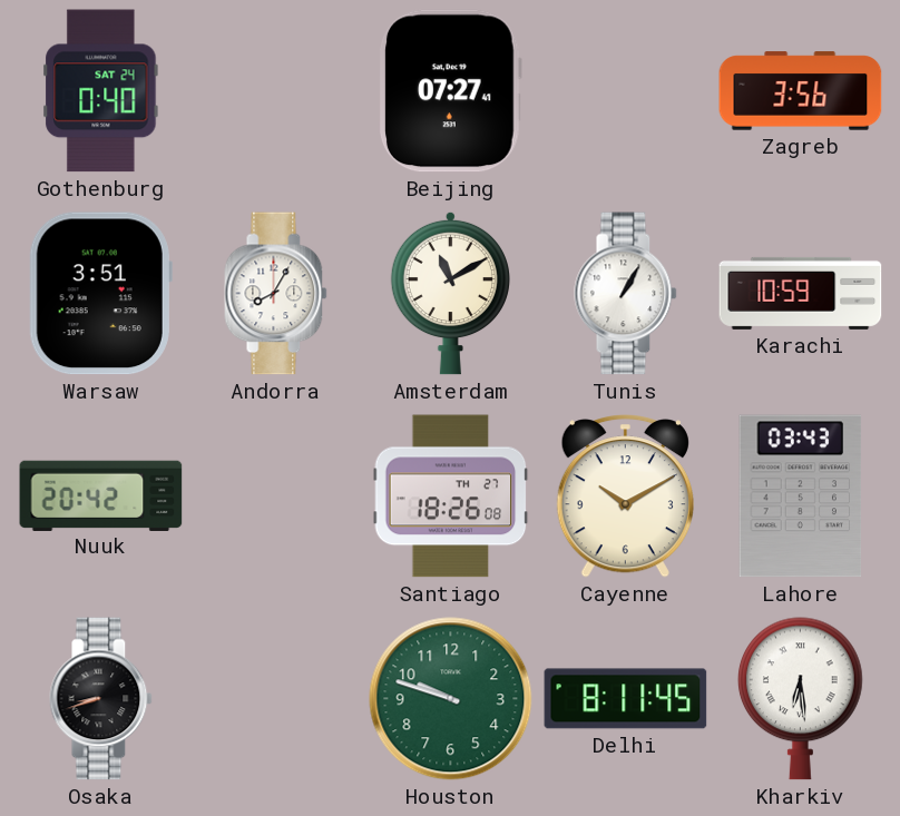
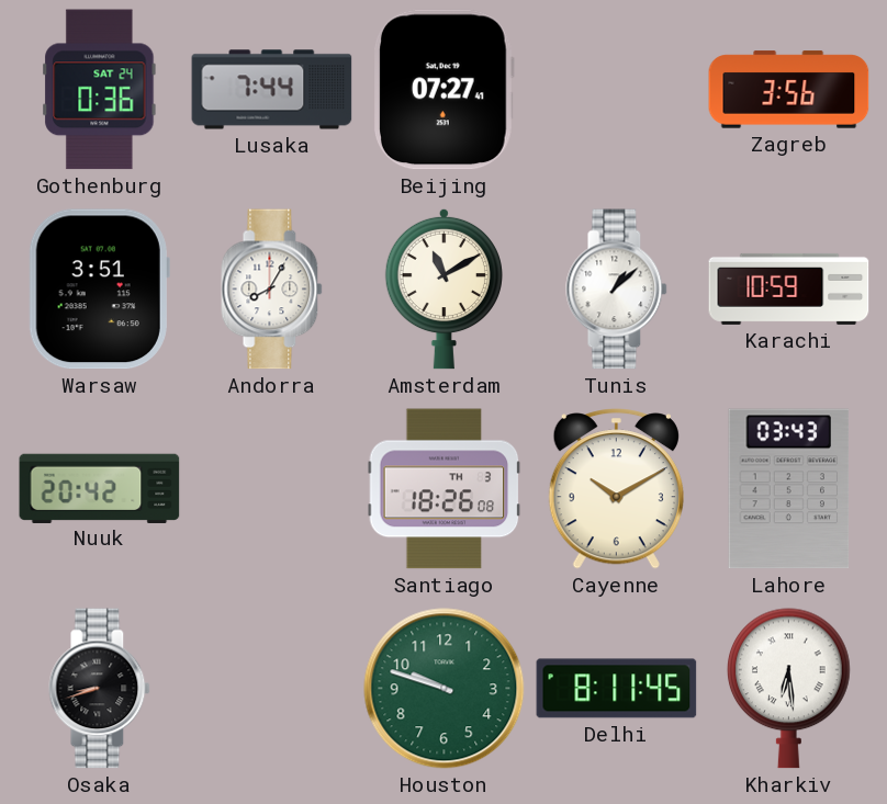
Gothenburg: 0:40 -> 0:36 (100, 90)
Lusaka: none -> 7:44 (272, 90)
Tunis: 1:05 -> 1:08 (617, 290)
Santiago date: TH 27 -> TH 3 (445, 489)
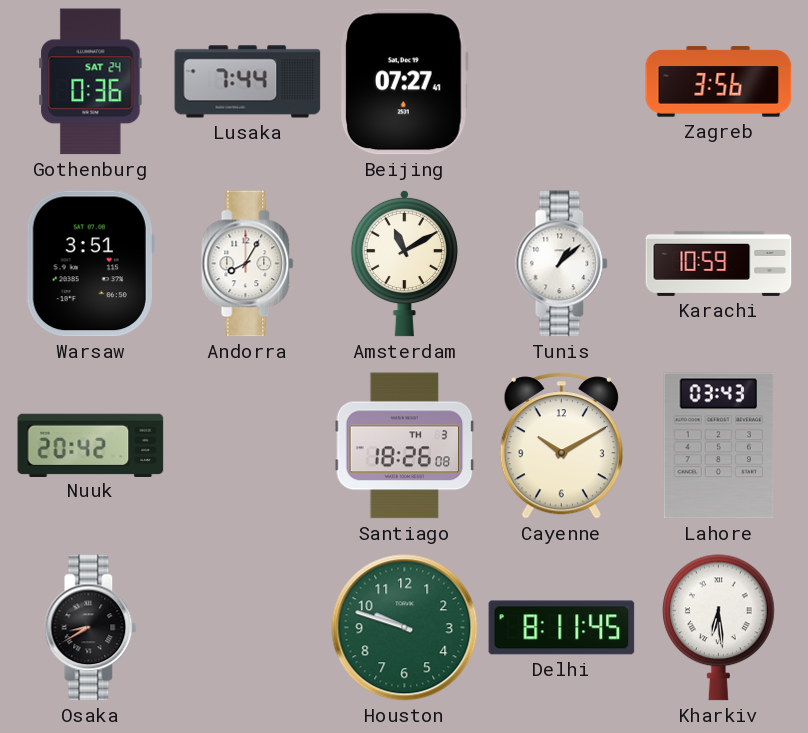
Osaka: 8:42 -> 8:40 (91, 628)
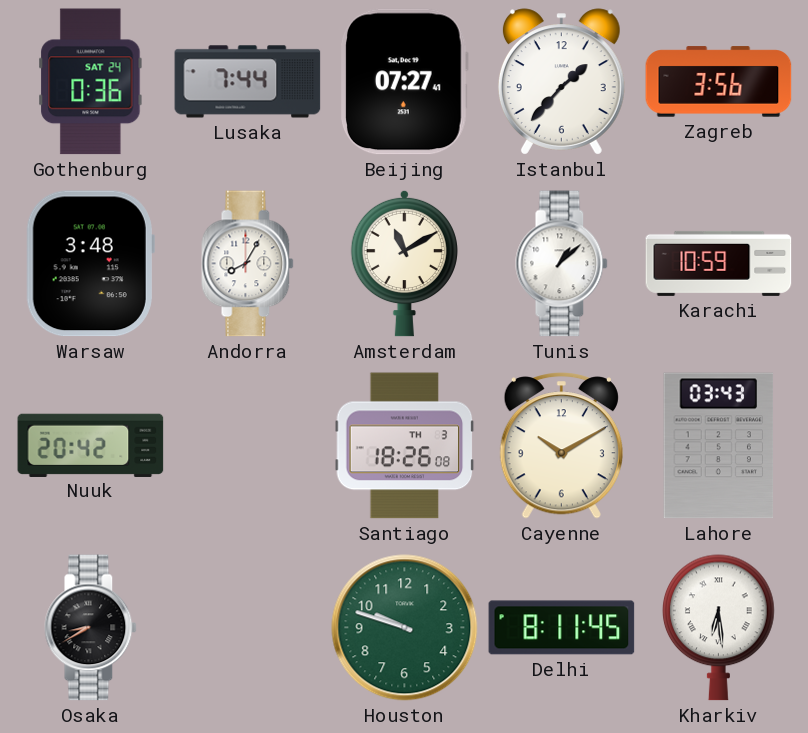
Istanbul: none -> 1:37 (561, 82)
Warsaw: 3:51 -> 3:48 (90, 264)
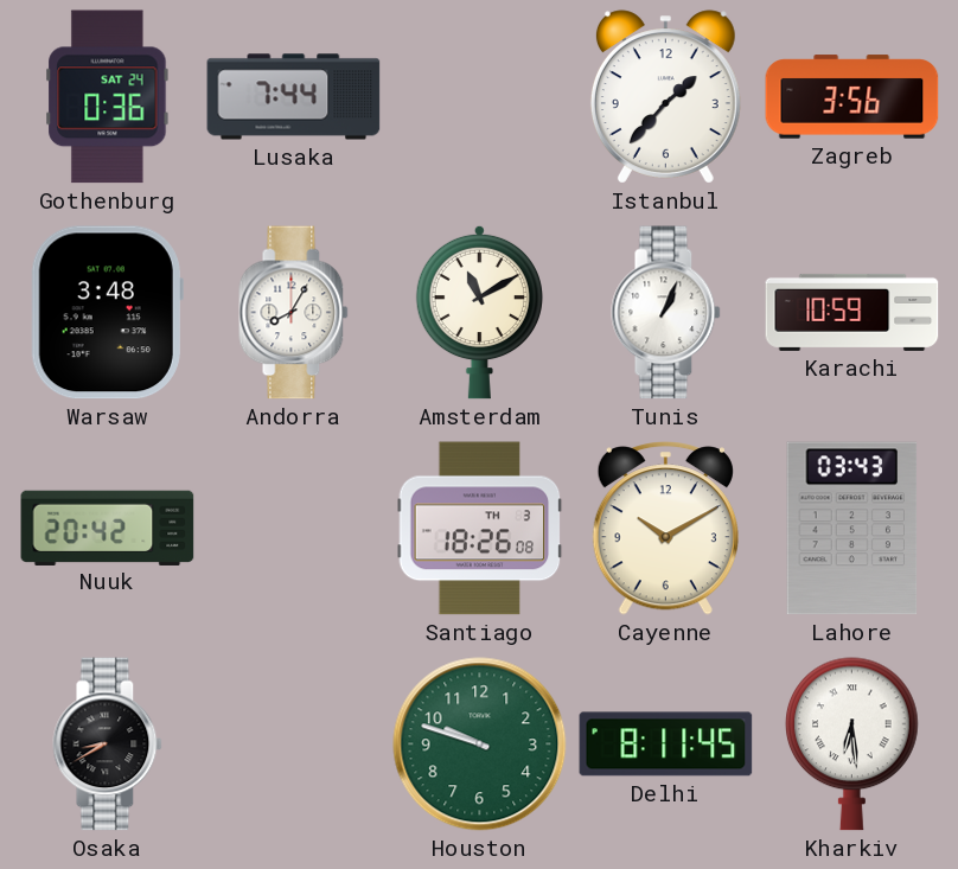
Beijing: 07:27 -> none (404, 82)
Tunis: 1:08 -> 1:04 (666, 313)
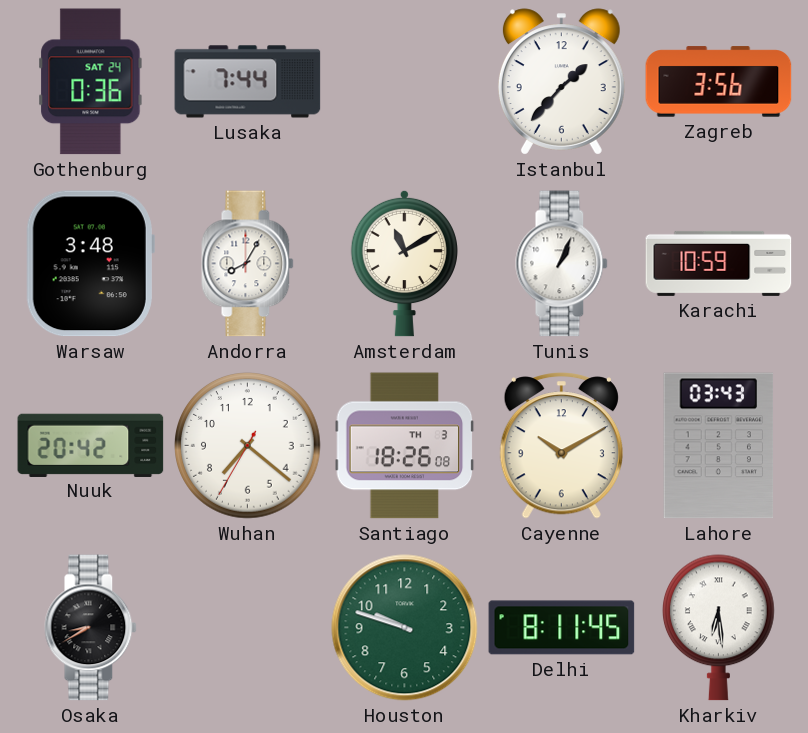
Wuhan: none -> 7:21 (248, 446)
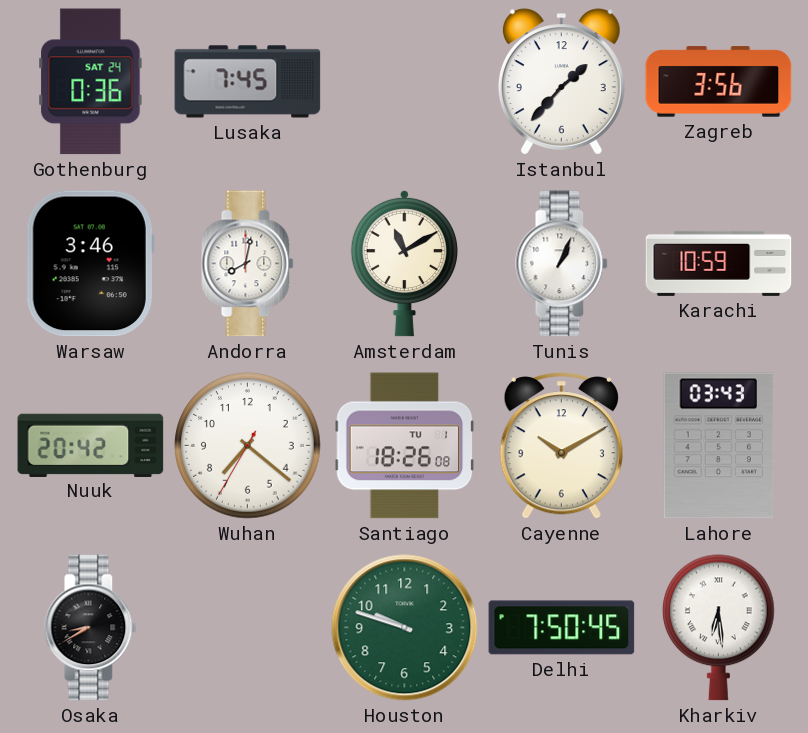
Lusaka: 7:44 -> 7:45 (248, 82)
Warsaw: 3:48 -> 3:46 (90, 264)
Andorra: 8:05 -> 8:02 (248, 264)
Santiago date: TH 3 -> TU 1 (405, 446)
Delhi: 8:11 -> 7:50 (562, 628)
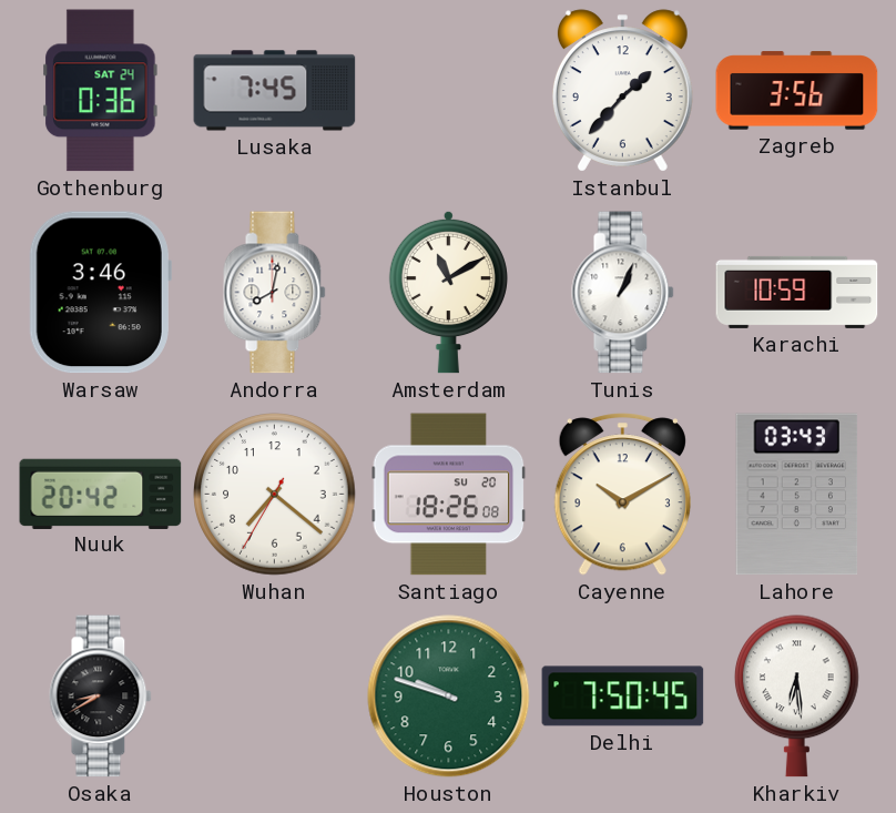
Santiago date: TU 1 -> SU 20 (449, 495)
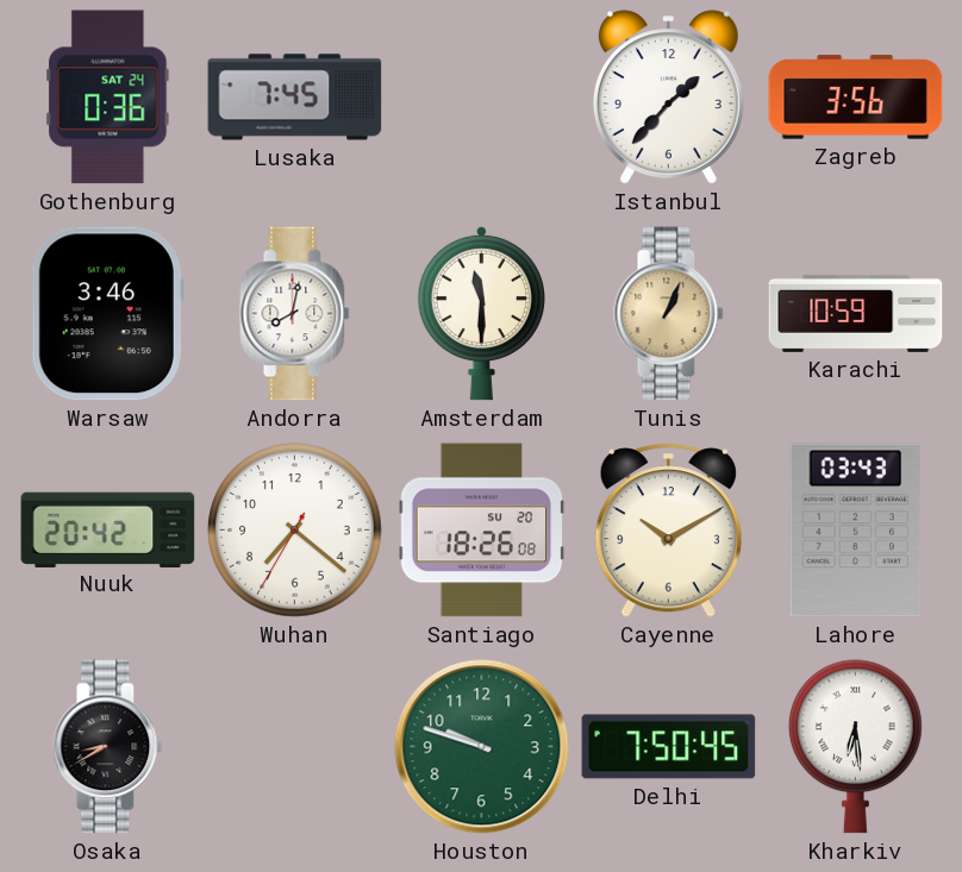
Amsterdam: 11:10 -> 11:30 (481, 313)
Tunis dial: white -> champagne (669, 314)
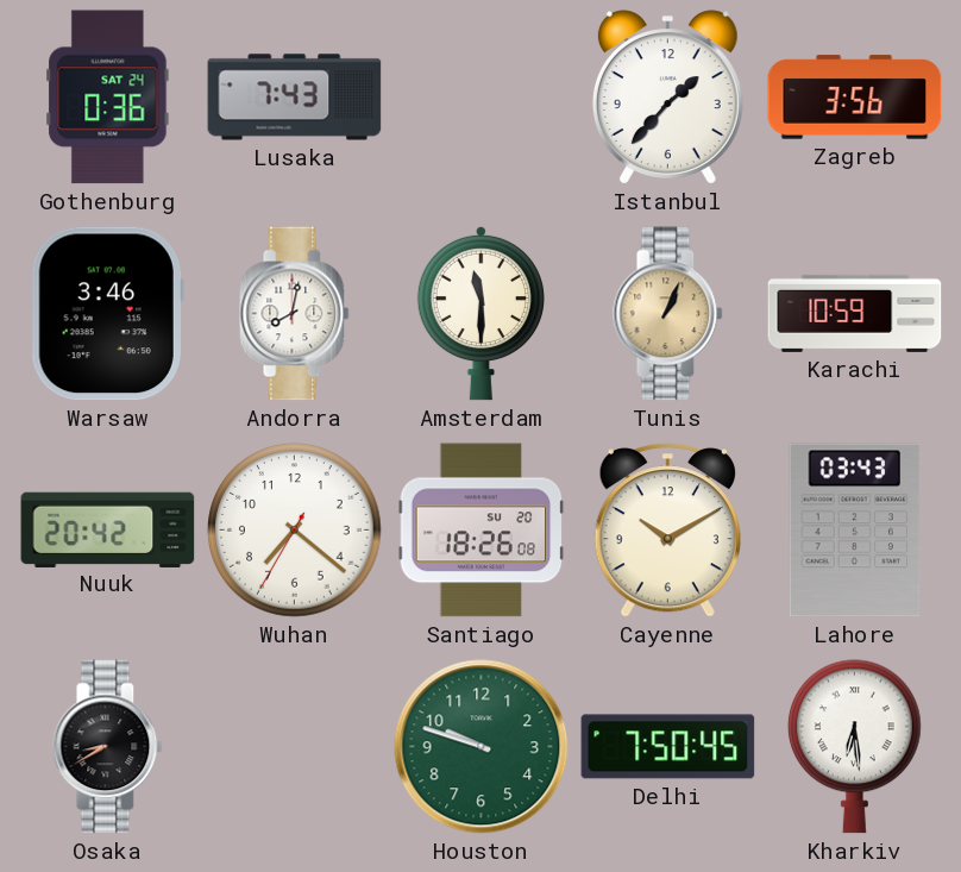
Lusaka: 7:45 -> 7:43 (295, 98)
